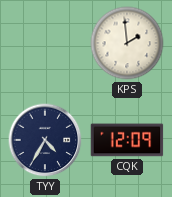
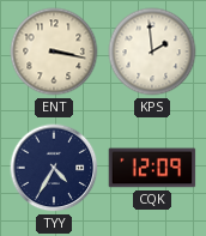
ENT: none -> 3:17 (54, 52)
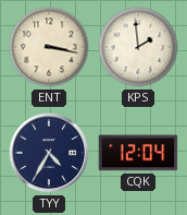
CQK: 12:09 -> 12:04 (138, 153)
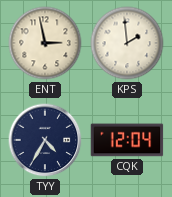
ENT: 3:17 -> 2:58 (45, 43)
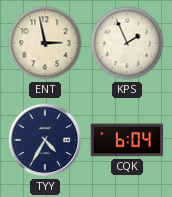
KPS: 1:59 -> 1:56 (127, 43)
CQK: 12:04 -> 6:04 (127, 140)
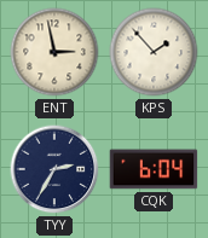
KPS: 1:56 -> 1:53 (154, 52)
TYY: 4:35 -> 2:35 (54, 169)
